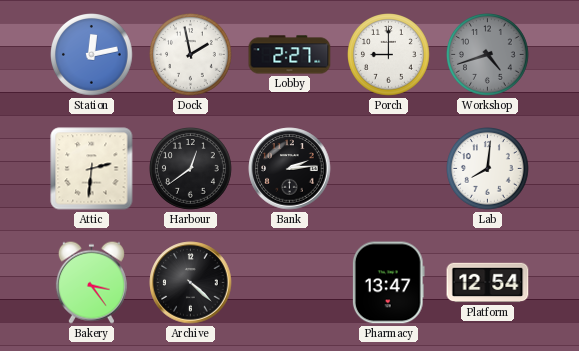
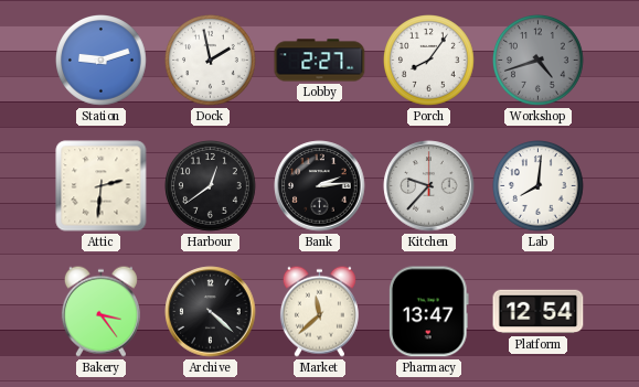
Station: 12:13 -> 9:12 (102, 61)
Porch: 9:00 -> 8:06 (429, 61)
Kitchen: none -> 9:37 (429, 186)
Market: none -> 11:38 (319, 311)
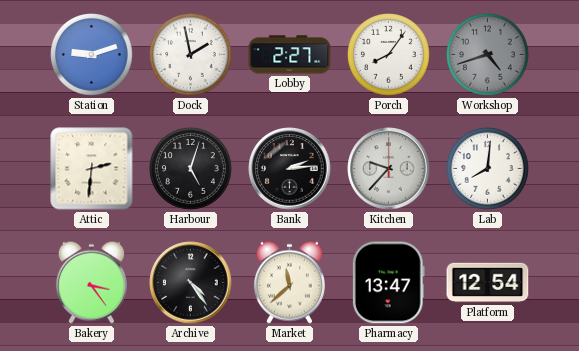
Harbour: 12:39 -> 5:03 (191, 169)
Archive: 4:22 -> 4:24 (191, 283)
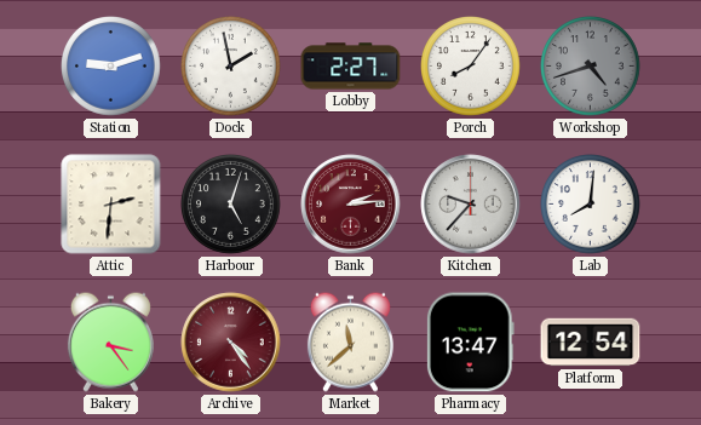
Bank dial: black -> burgundy (351, 205)
Archive dial: black -> burgundy (231, 343)
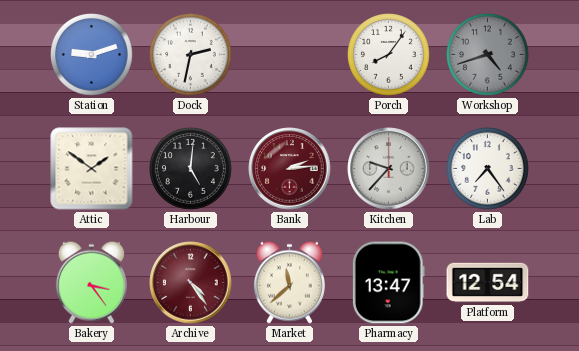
Dock: 1:58 -> 2:32 (191, 55)
Lobby: 2:27 -> none (351, 67)
Attic: 2:31 -> 1:51 (92, 169)
Harbour: 5:03 -> 5:01 (191, 169)
Lab: 8:01 -> 7:24 (488, 169)
